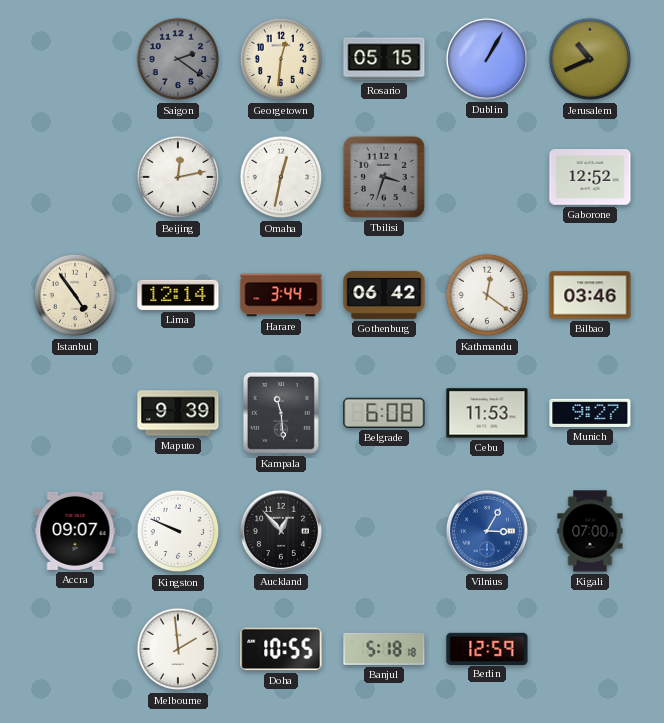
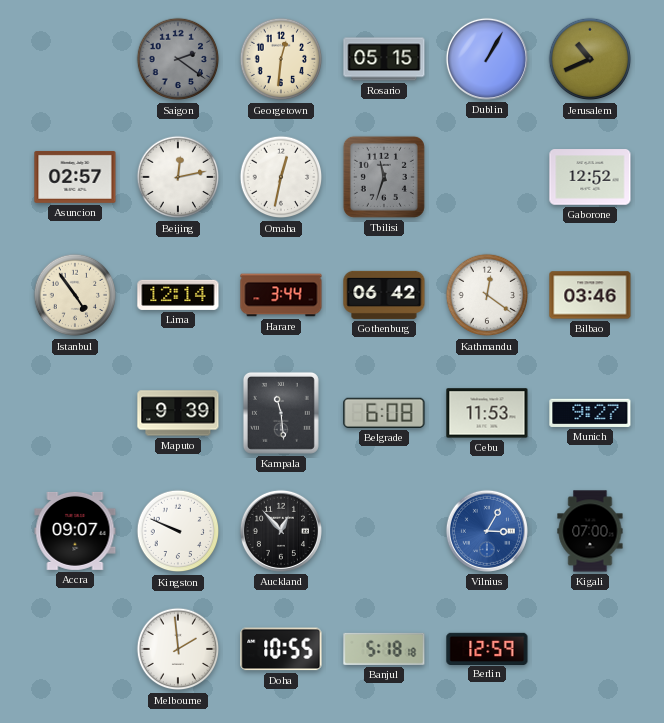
Asuncion: none -> 02:57 (75, 177)
Tbilisi: 3:33 -> 11:33 (384, 177)
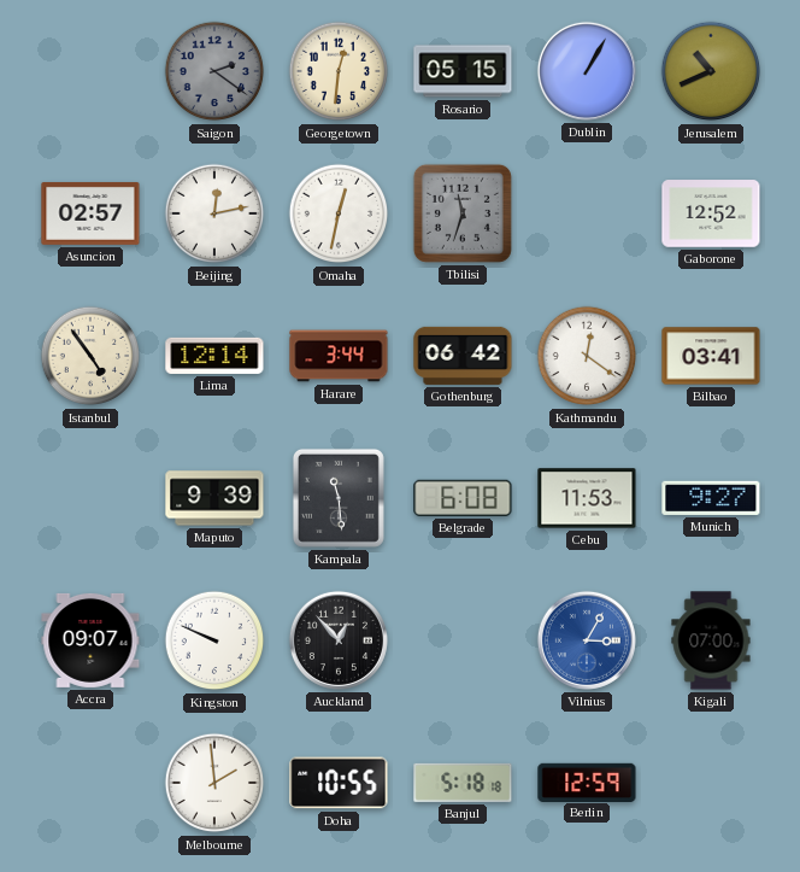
Bilbao: 03:46 -> 03:41 (711, 356)
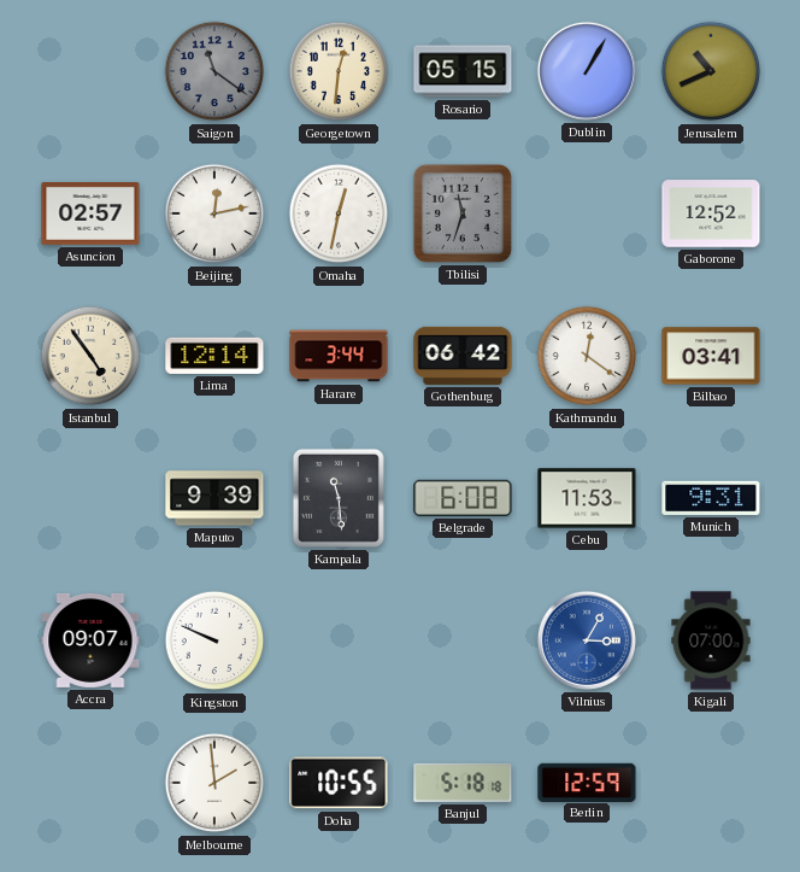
Saigon: 2:21 -> 11:21 (214, 71)
Munich: 9:27 -> 9:31 (711, 498)
Auckland: 12:53 -> none (339, 640)
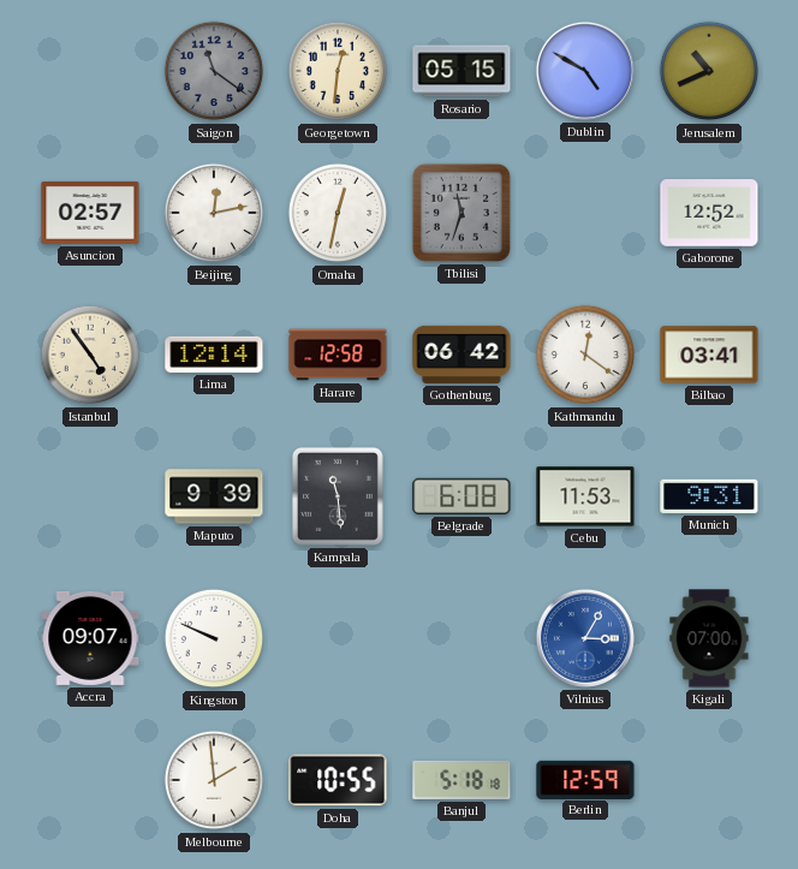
Dublin: 1:05 -> 4:50 (585, 71)
Harare: 3:44 -> 12:58 (338, 355)
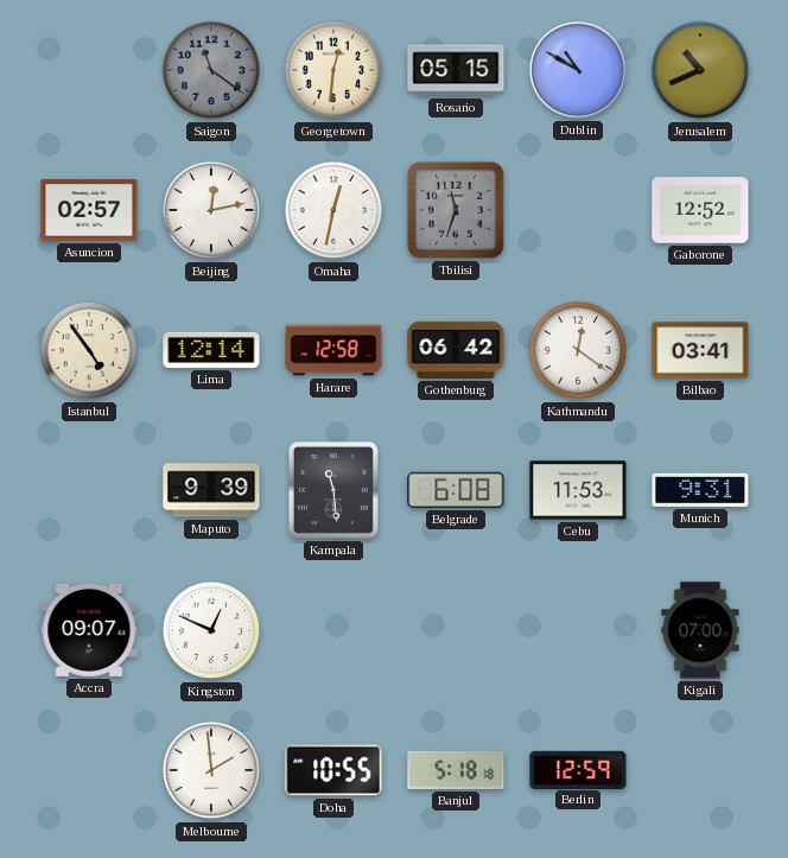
Dublin: 4:50 -> 10:50 (578, 70)
Kingston: 9:49 -> 12:49 (211, 630)
Vilnius: 3:05 -> none (585, 638)
